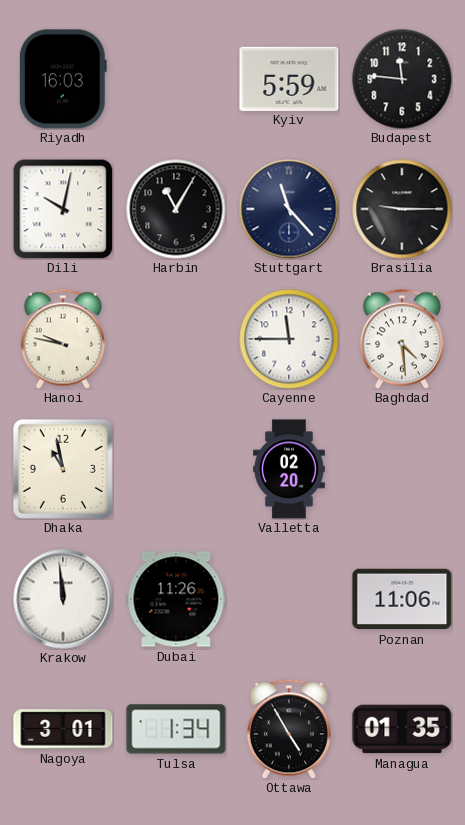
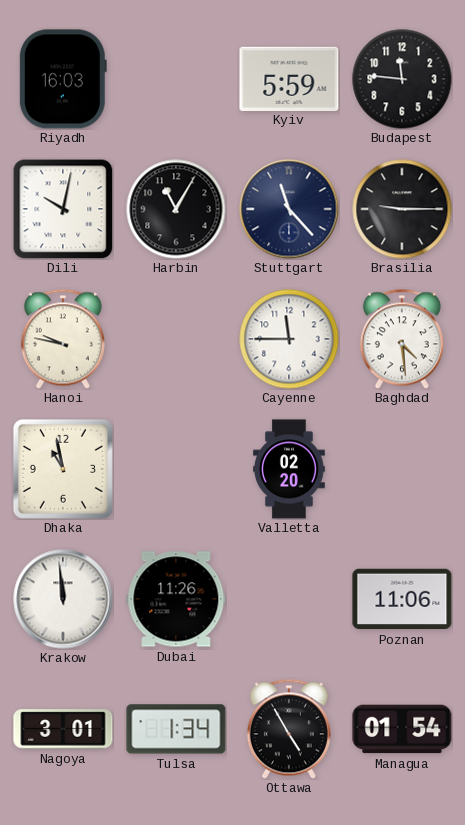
Managua: 01:35 -> 01:54 (402, 729)
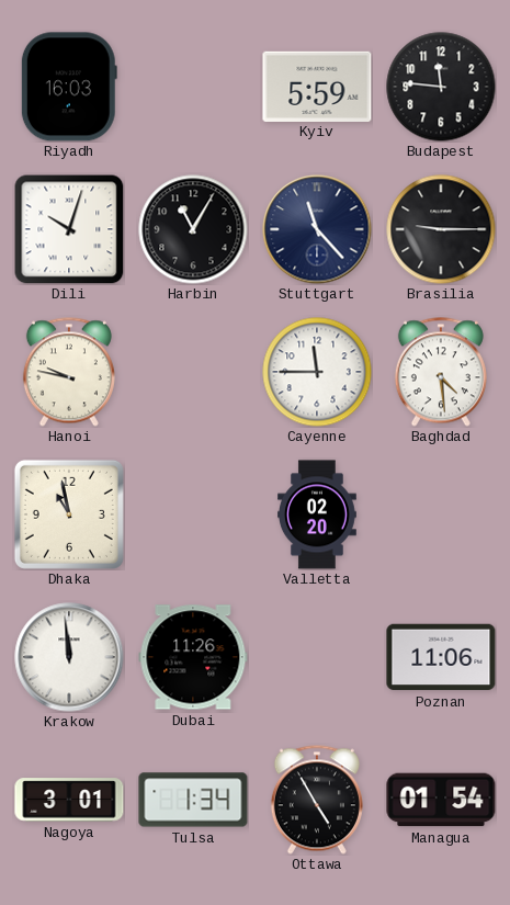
Dili: 10:02 -> 10:03 (69, 229)
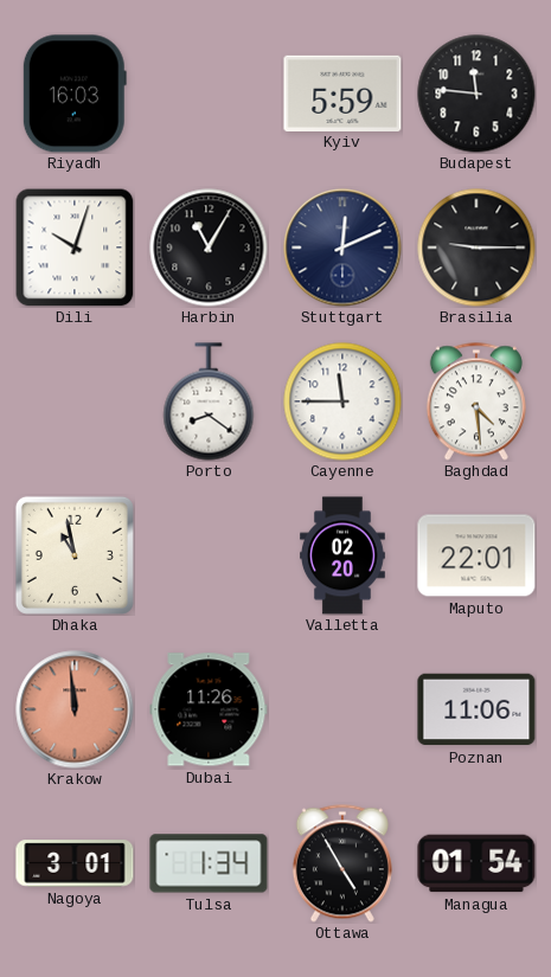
Stuttgart: 11:23 -> 12:11 (342, 248)
Hanoi: 9:47 -> none (69, 372)
Porto: none -> 8:21 (209, 401)
Maputo: none -> 22:01 (476, 555)
Krakow dial: white -> salmon (75, 709)
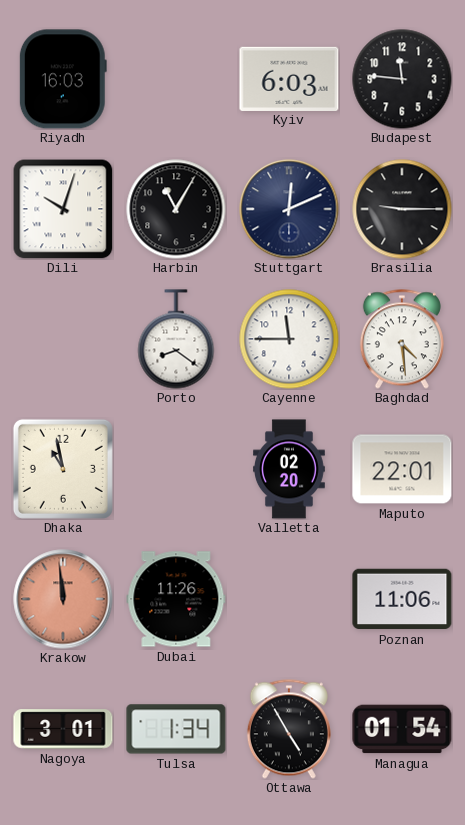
Kyiv: 5:59 -> 6:03 (289, 78)
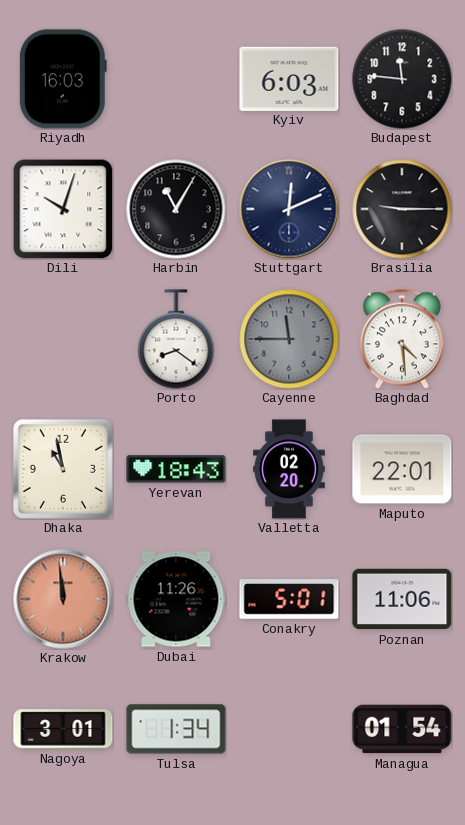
Cayenne dial: white -> grey (289, 339)
Yerevan: none -> 18:43 (176, 469)
Conakry: none -> 5:01 (289, 599)
Ottawa: 4:55 -> none (289, 729)
